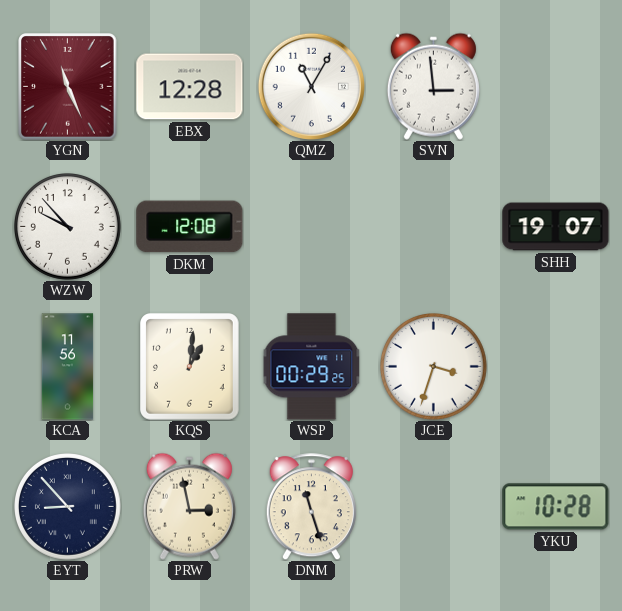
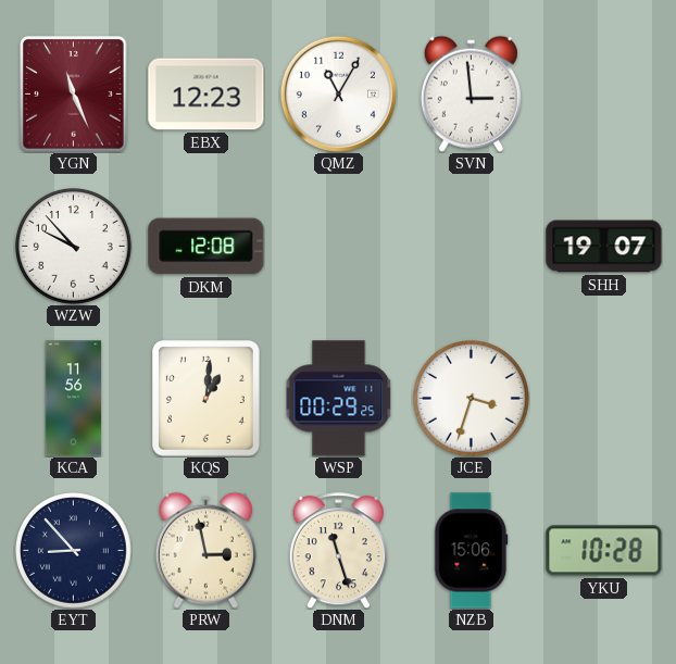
EBX: 12:28 -> 12:23 (206, 95)
NZB: none -> 15:06 (472, 551)
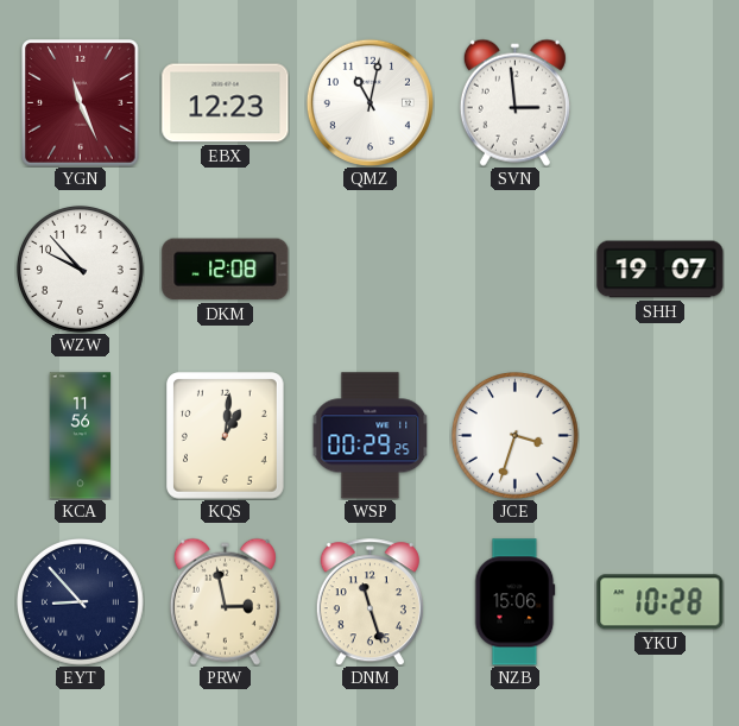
QMZ: 11:05 -> 11:02 (369, 102)
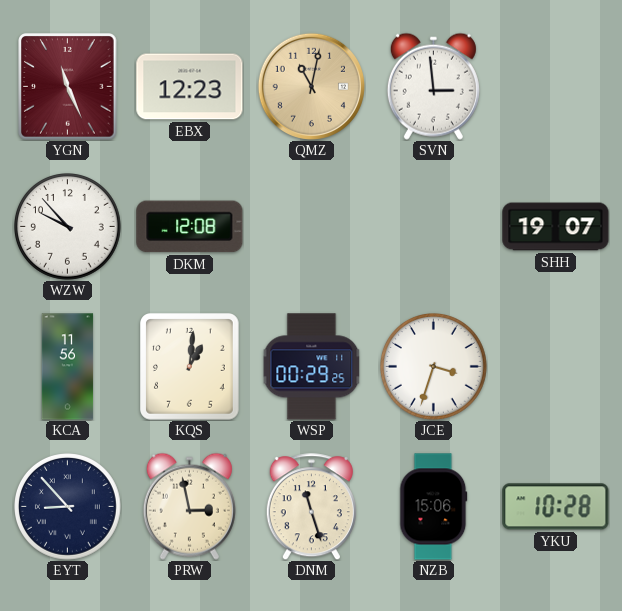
QMZ dial: white -> champagne (311, 86)
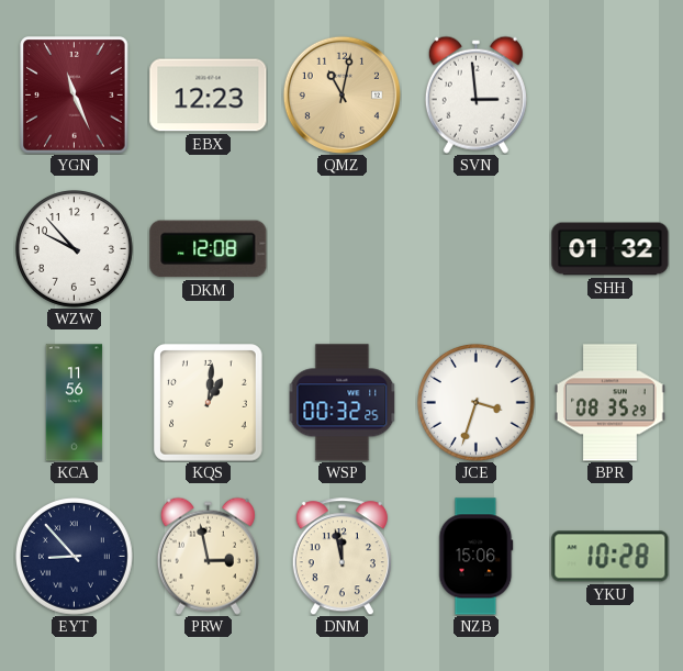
SHH: 19:07 -> 01:32 (611, 249)
WSP: 00:29 -> 00:32 (343, 403)
BPR: none -> 08:35 (611, 403)
DNM: 11:27 -> 11:58 (341, 557)
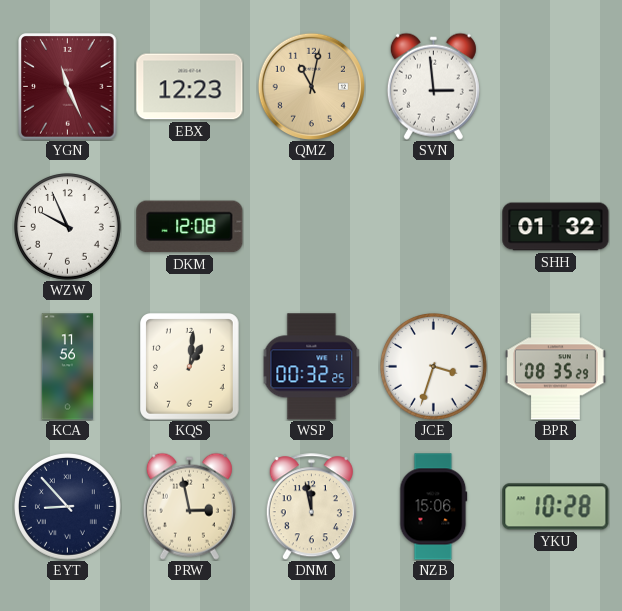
WZW: 9:53 -> 9:56 (68, 227)
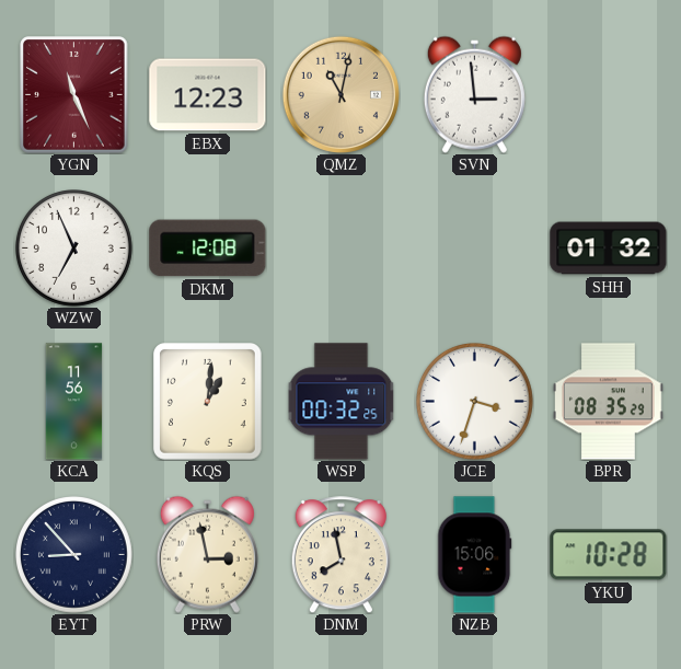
WZW: 9:56 -> 6:56 (74, 249)
DNM: 11:58 -> 7:58 (340, 555)
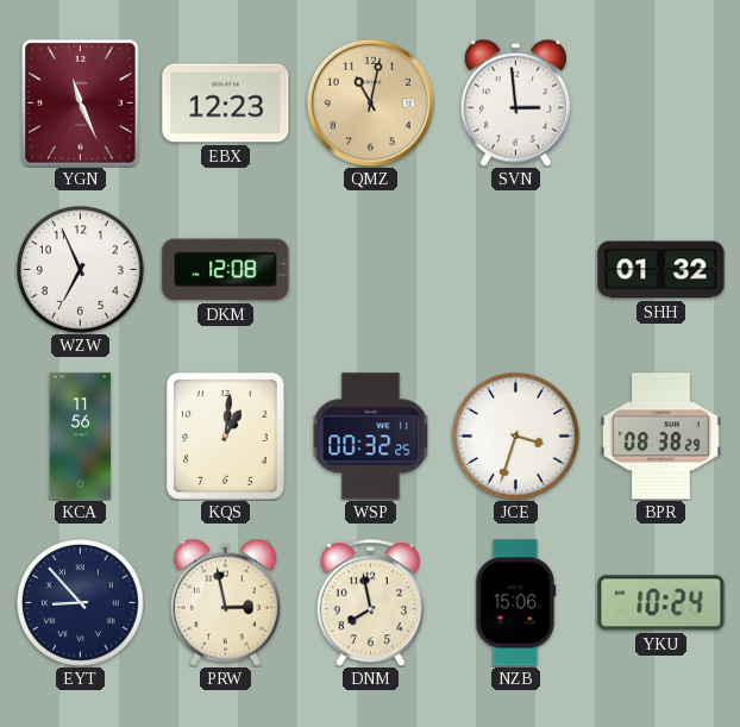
BPR: 08:35 -> 08:38 (661, 437)
YKU: 10:28 -> 10:24 (661, 603)
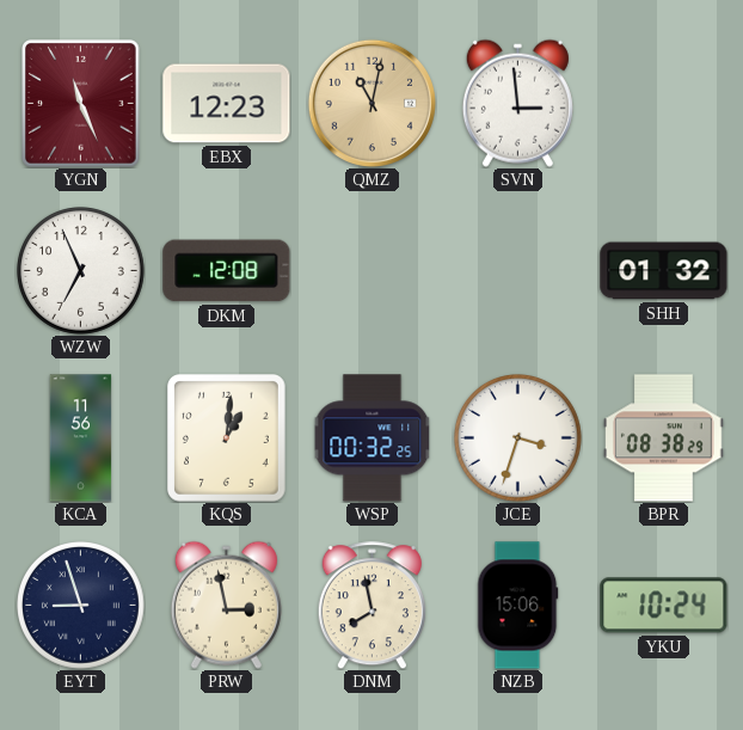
EYT: 8:53 -> 8:57 (81, 606)
